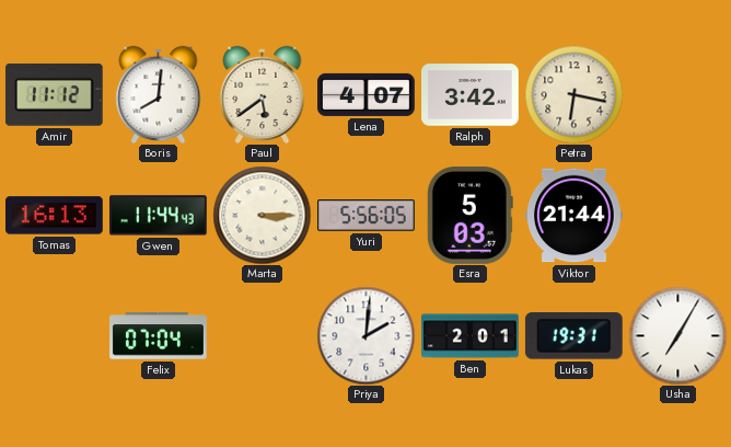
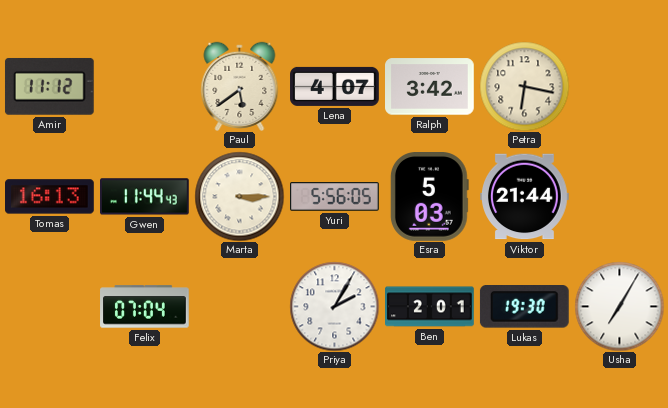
Boris: 8:01 -> none (159, 94)
Priya: 2:01 -> 2:05 (334, 306)
Lukas: 19:31 -> 19:30 (524, 307)
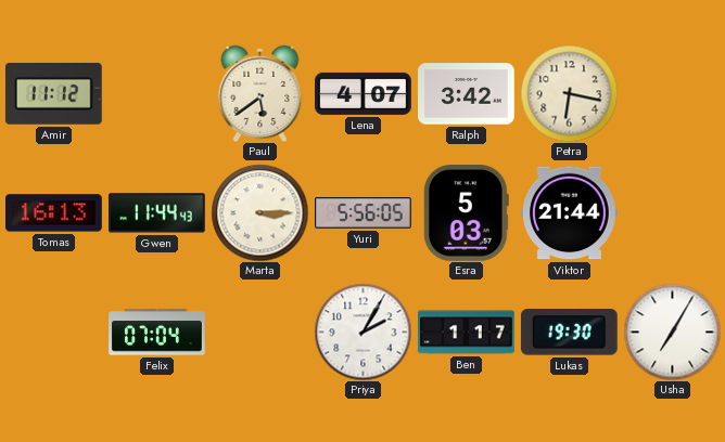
Ben: 2:01 -> 1:17 (467, 333)
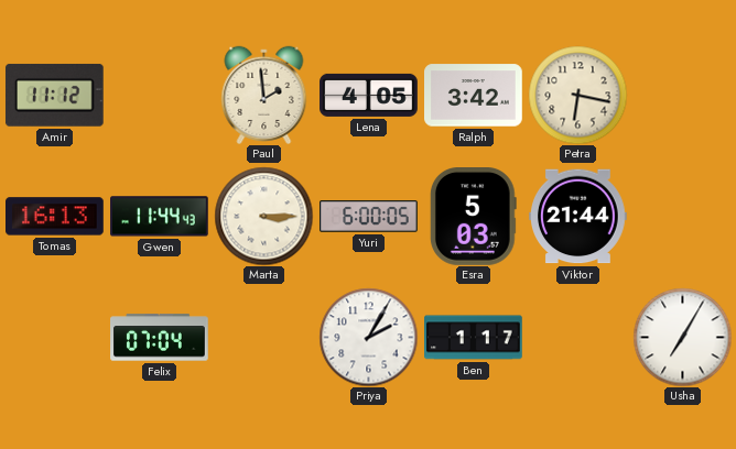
Paul: 5:39 -> 1:59 (264, 95)
Lena: 4:07 -> 4:05 (369, 95)
Yuri: 5:56 -> 6:00 (369, 217)
Lukas: 19:30 -> none (569, 333)
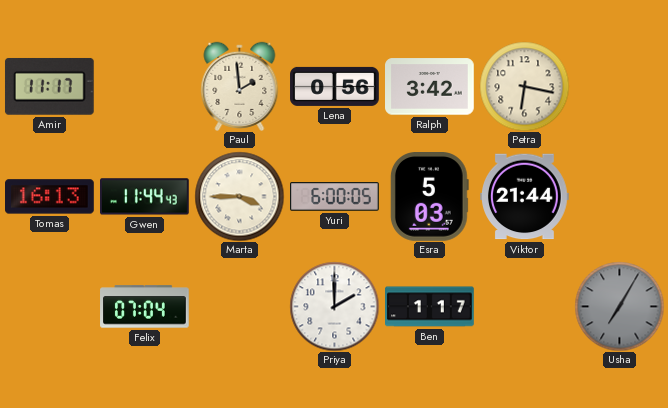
Amir: 11:12 -> 11:17 (49, 86)
Lena: 4:05 -> 0:56 (335, 86)
Marta: 3:15 -> 3:45 (239, 196)
Priya: 2:05 -> 2:00 (334, 306)
Usha dial: white -> grey (619, 306)
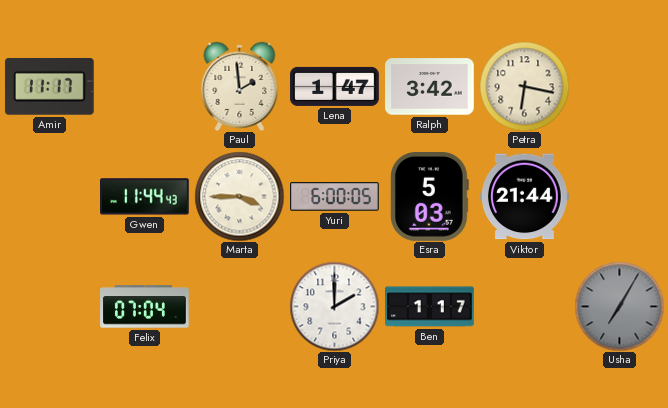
Lena: 0:56 -> 1:47 (335, 86)
Tomas: 16:13 -> none (50, 197)
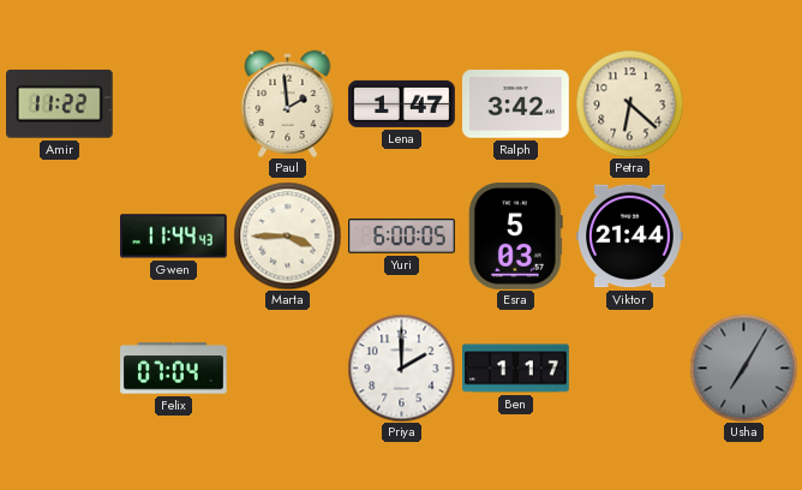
Amir: 11:17 -> 11:22 (59, 103)
Petra: 6:17 -> 6:22 (629, 103)
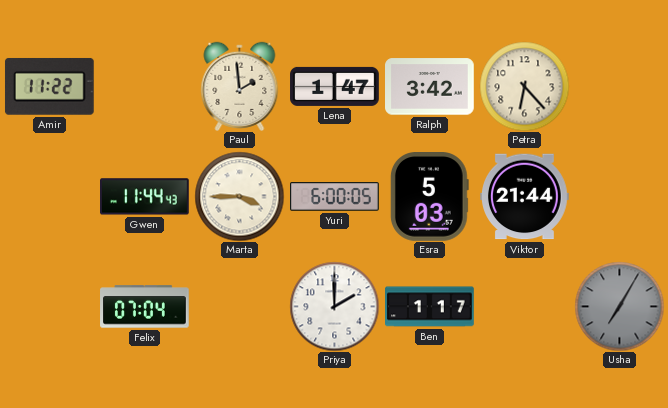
Petra: 6:22 -> 6:23 (524, 86)
